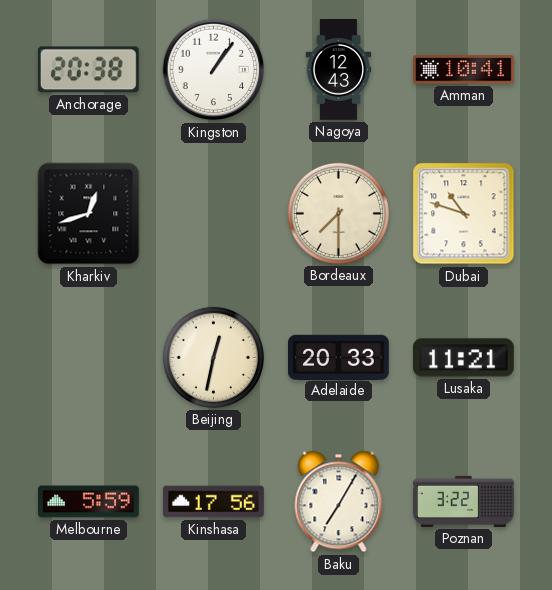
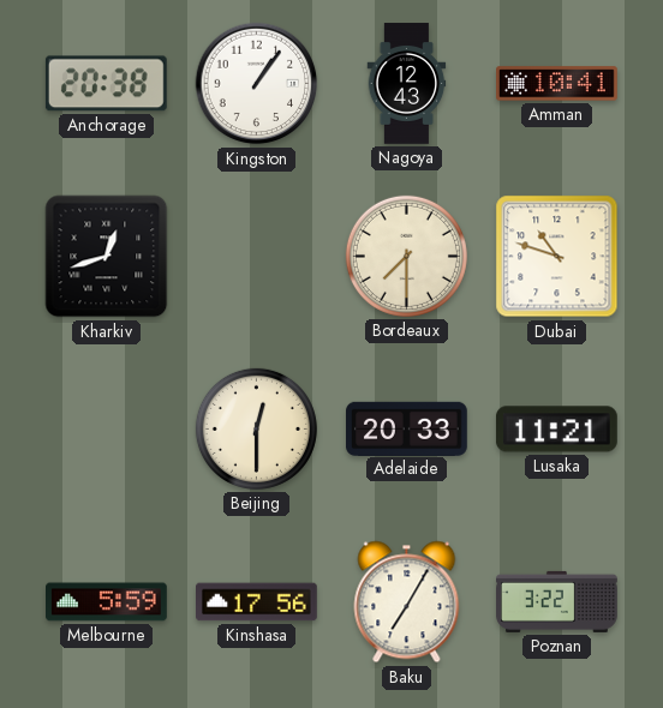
Beijing: 12:32 -> 12:30 (256, 428)
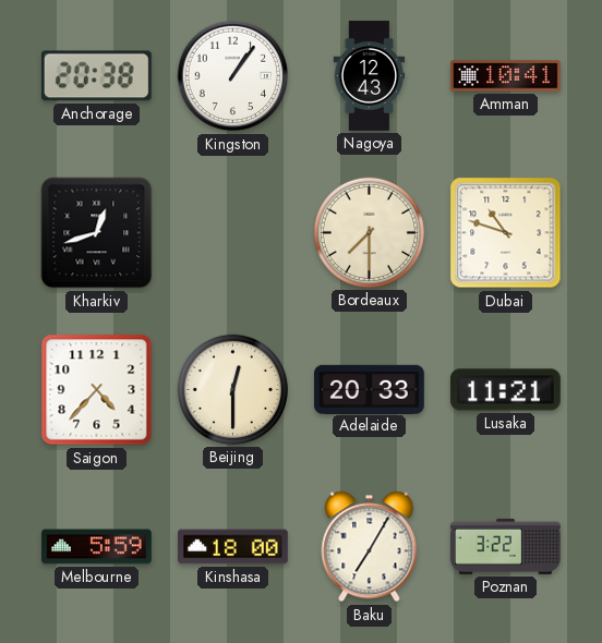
Saigon: none -> 4:37 (97, 390)
Kinshasa: 17:56 -> 18:00 (233, 547)
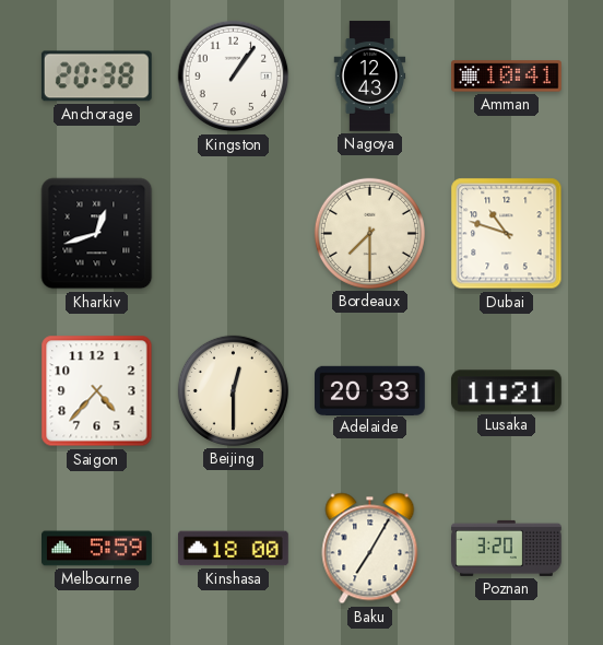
Poznan: 3:22 -> 3:20 (507, 548)
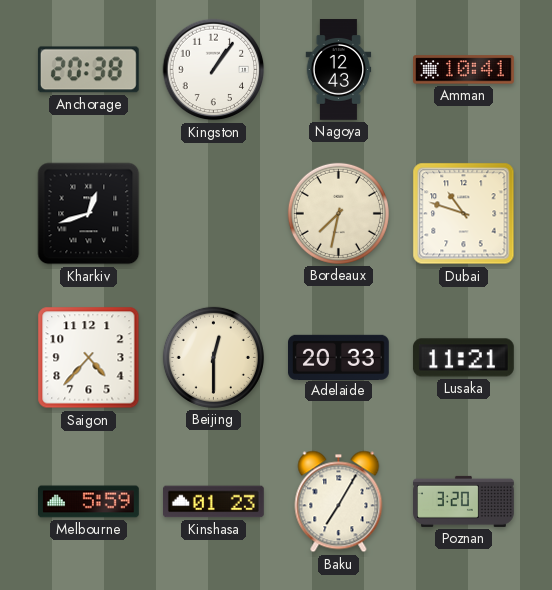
Bordeaux: 7:30 -> 7:32 (338, 213)
Kinshasa: 18:00 -> 01:23 (214, 502)
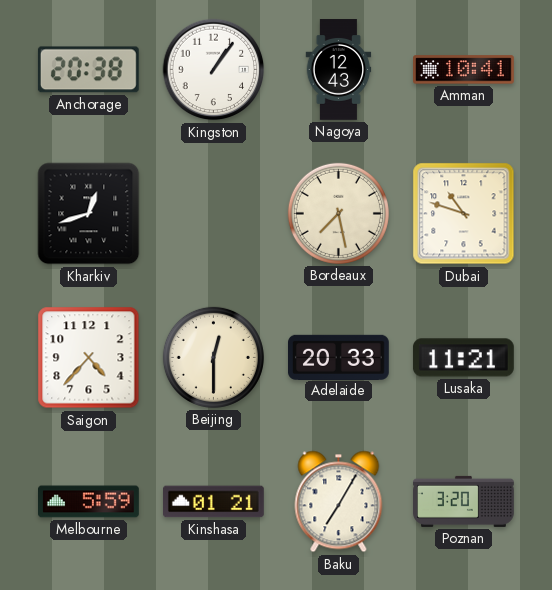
Bordeaux: 7:32 -> 7:28 (338, 213)
Kinshasa: 01:23 -> 01:21 (214, 502)
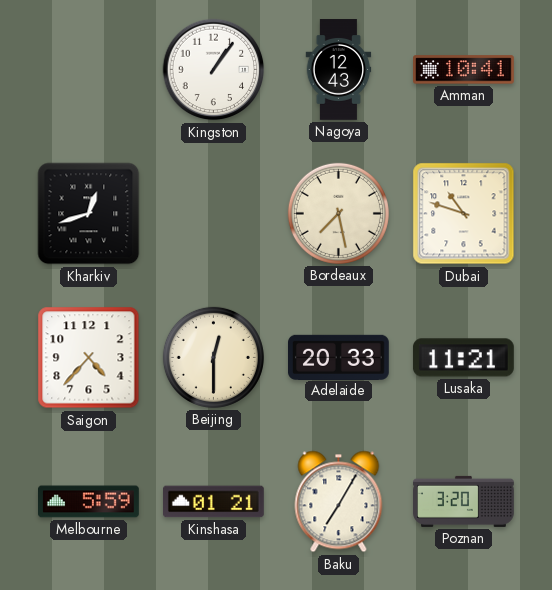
Anchorage: 20:38 -> none (88, 70)
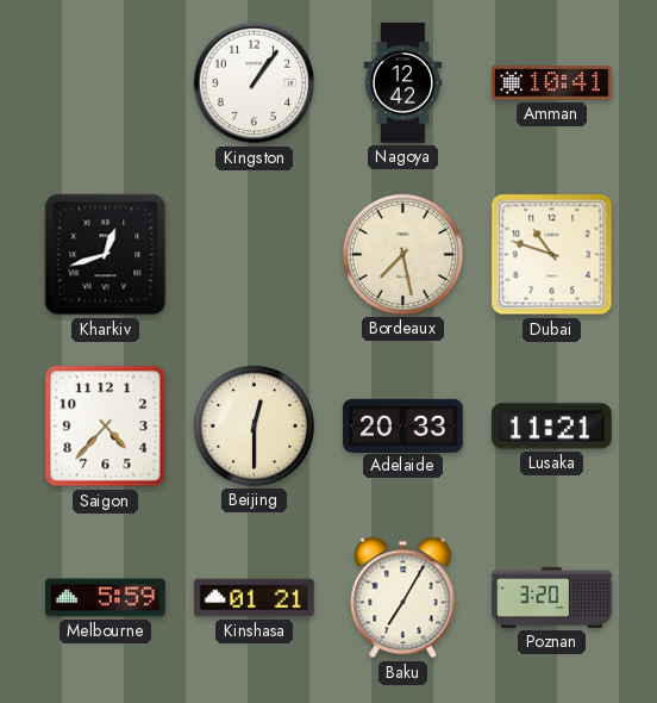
Nagoya: 12:43 -> 12:42 (403, 83)
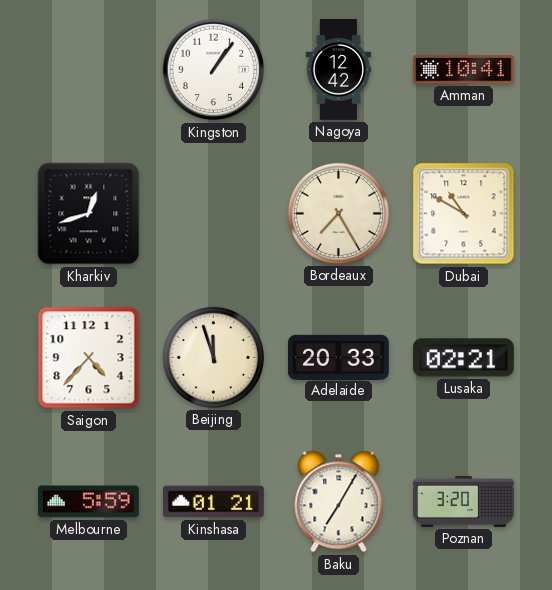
Bordeaux: 7:28 -> 7:25 (338, 213)
Dubai: 10:48 -> 10:50 (464, 214)
Beijing: 12:30 -> 11:57 (213, 357)
Lusaka: 11:21 -> 02:21 (463, 358)
